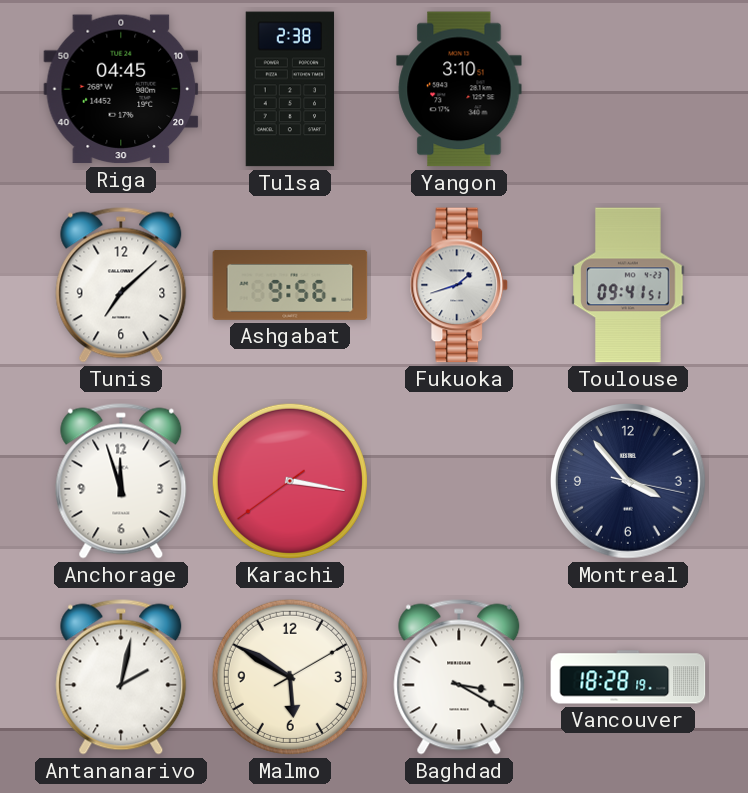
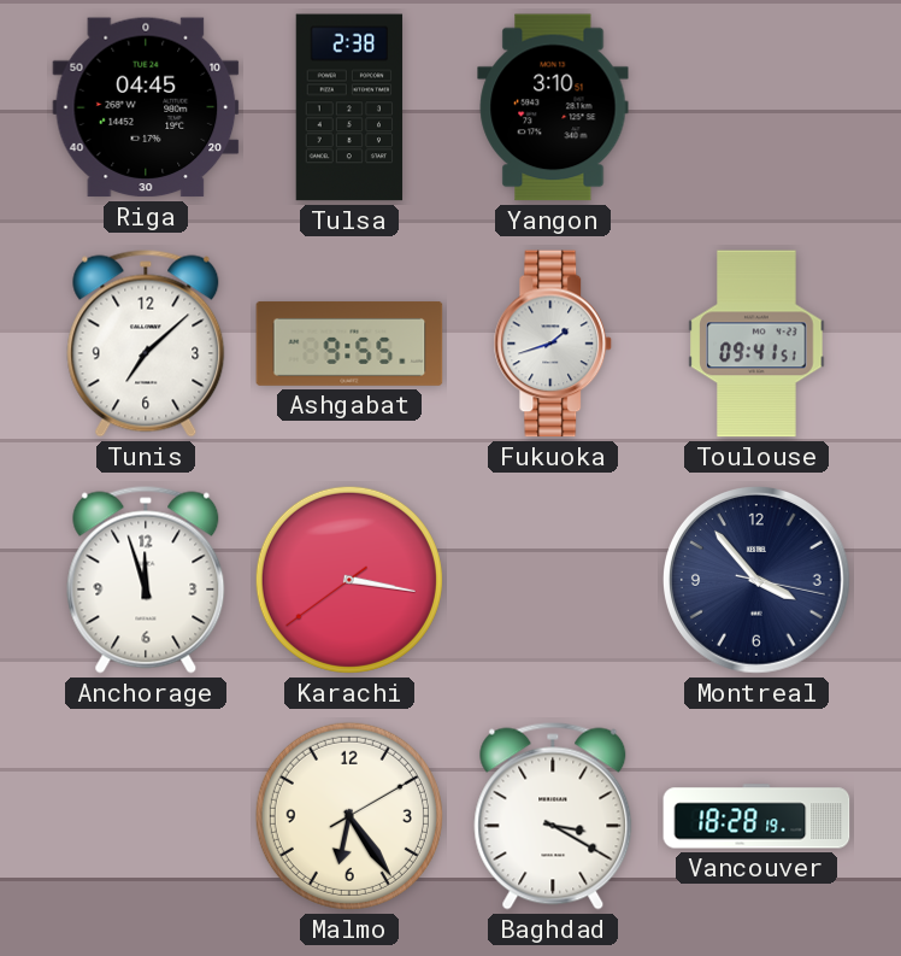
Ashgabat: 9:56 -> 9:55 (349, 344)
Antananarivo: 2:02 -> none (121, 677)
Malmo: 5:50 -> 6:24 (349, 816)
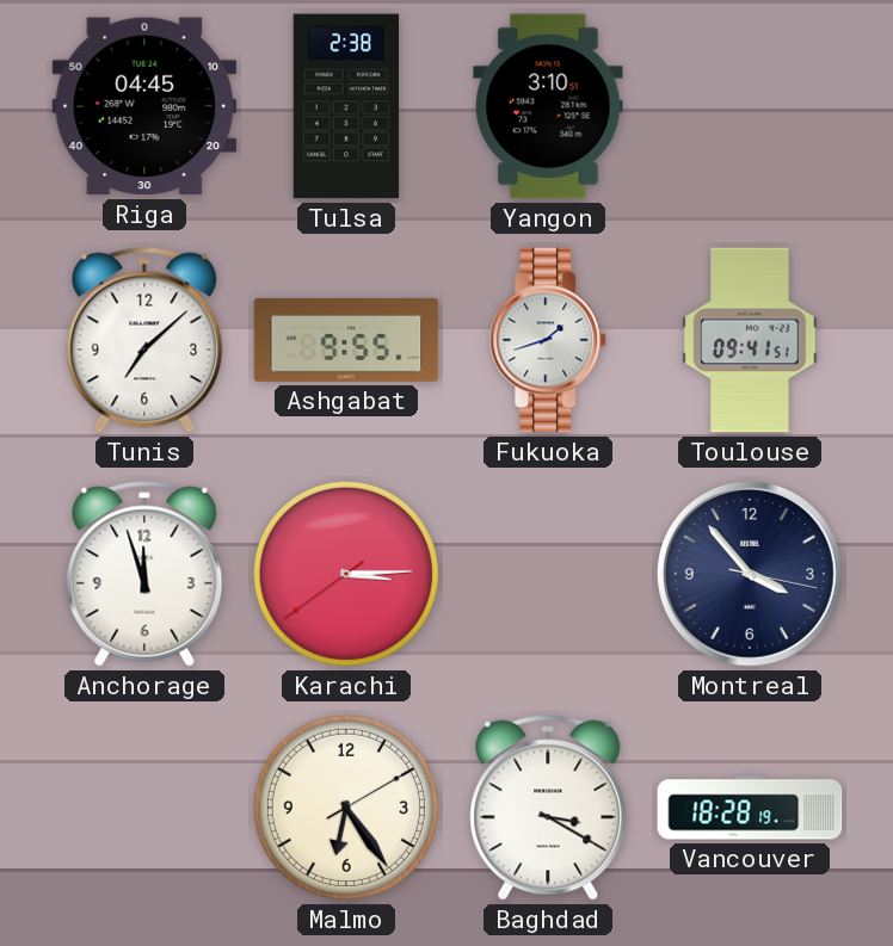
Karachi: 3:16 -> 3:14 (346, 574)
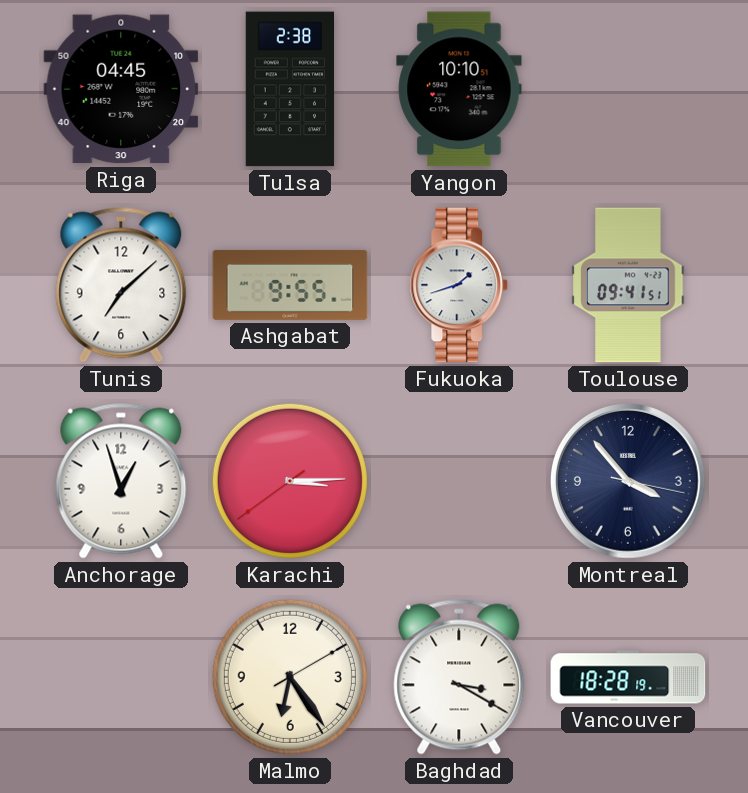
Yangon: 3:10 -> 10:10 (459, 89)
Anchorage: 11:57 -> 12:57 (121, 481)
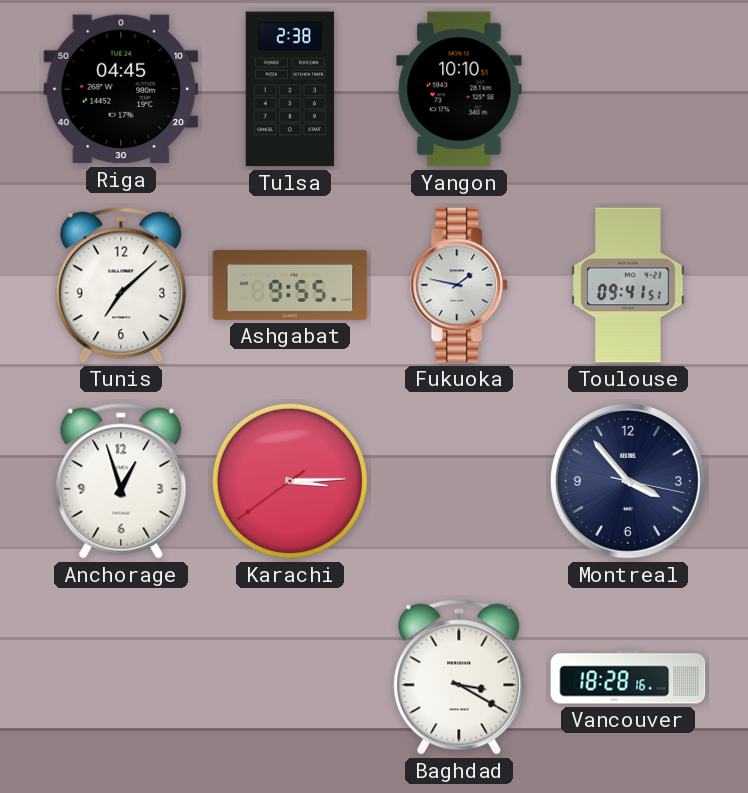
Fukuoka: 1:42 -> 1:47 (459, 285)
Malmo: 6:24 -> none (290, 677)
Vancouver: 18:28:19 -> 18:28:16 (628, 677)
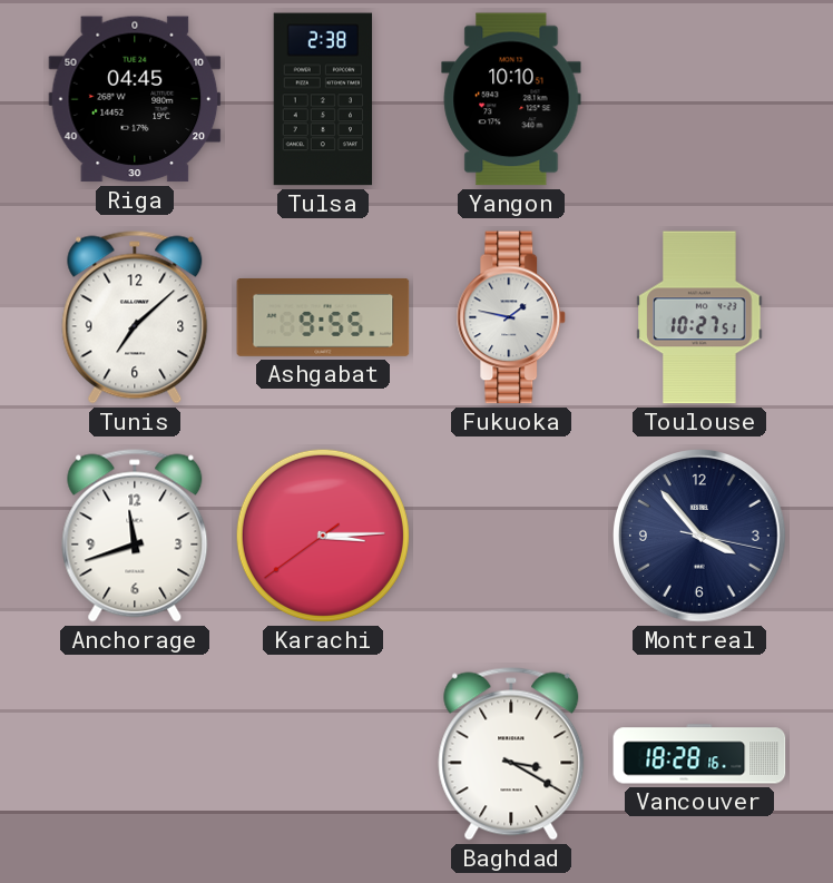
Toulouse: 09:41 -> 10:27 (699, 317)
Anchorage: 12:57 -> 11:42 (135, 536)
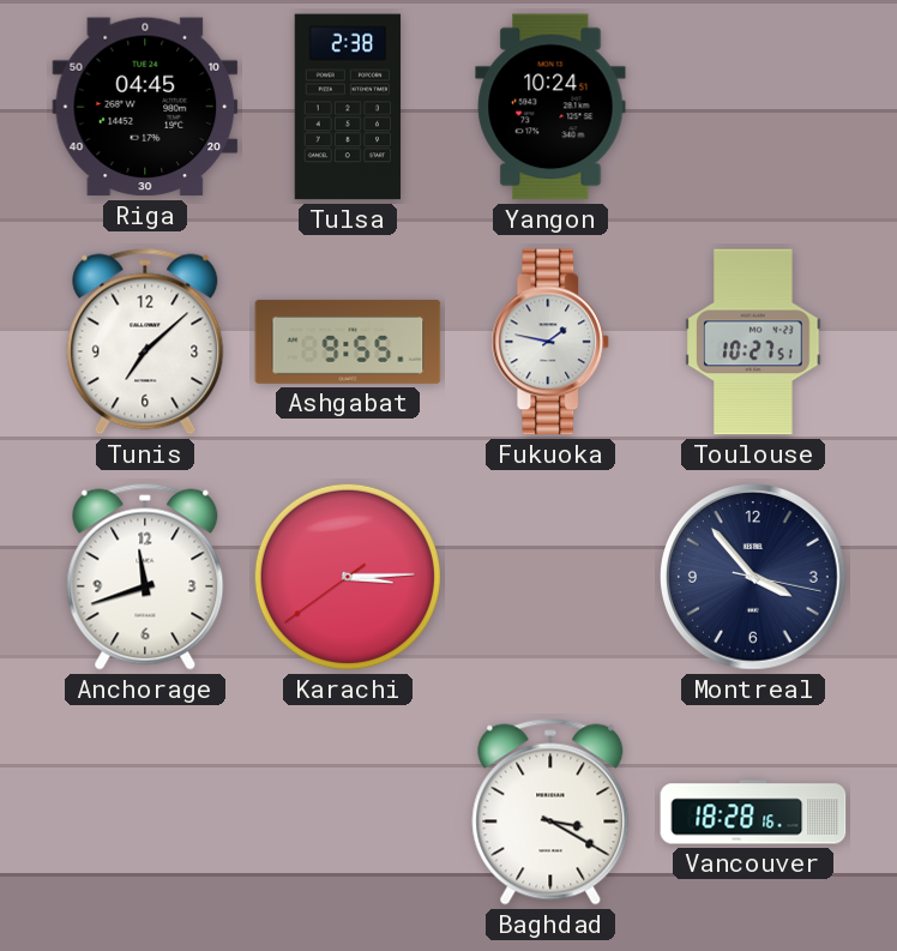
Yangon: 10:10 -> 10:24 (550, 107)
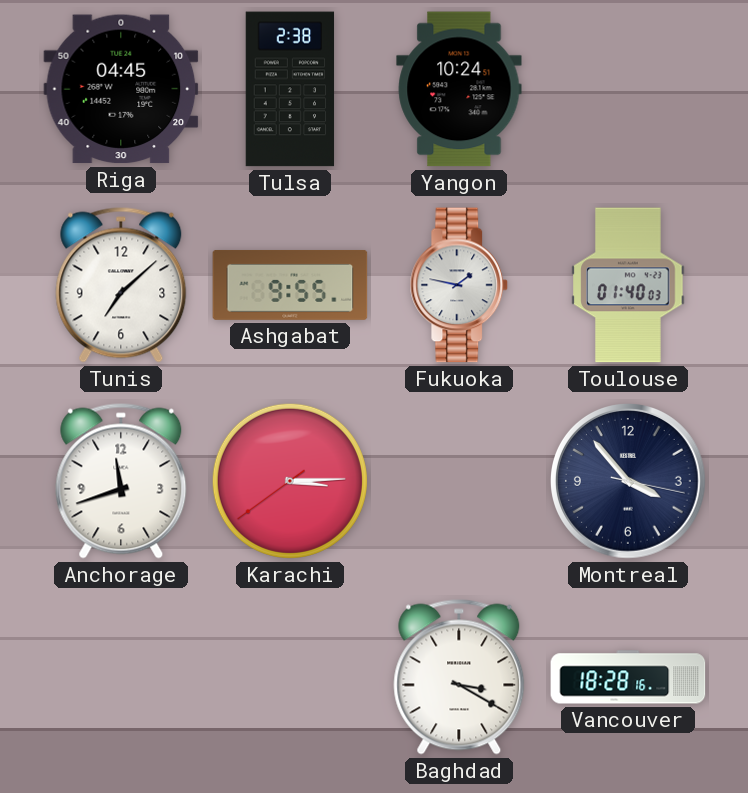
Toulouse: 10:27 -> 01:40 (628, 285)
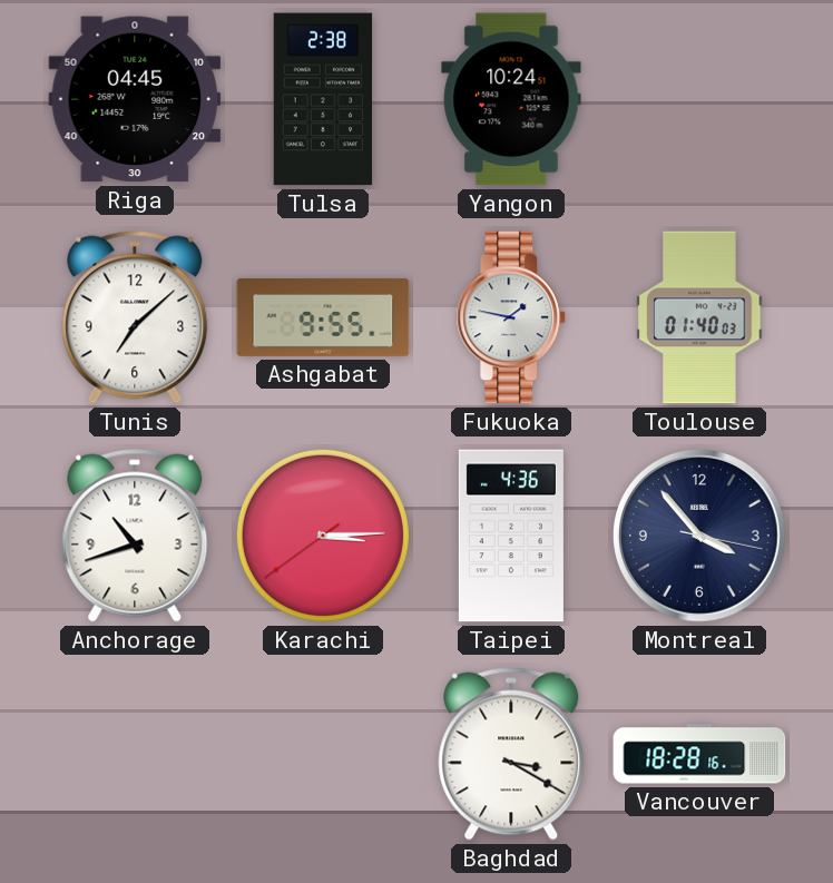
Anchorage: 11:42 -> 10:42 (135, 536)
Taipei: none -> 4:36 (511, 536)
